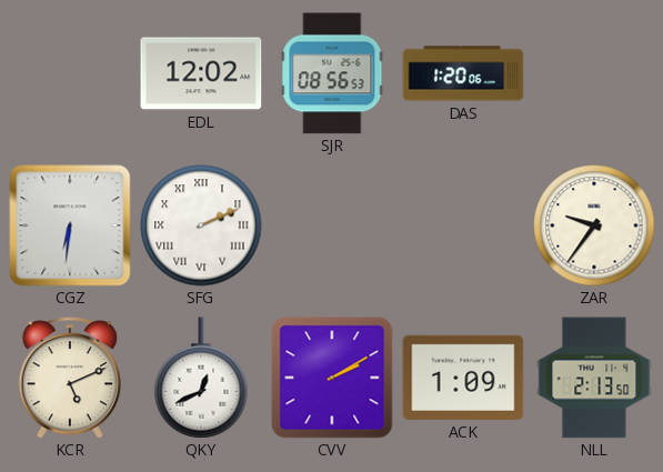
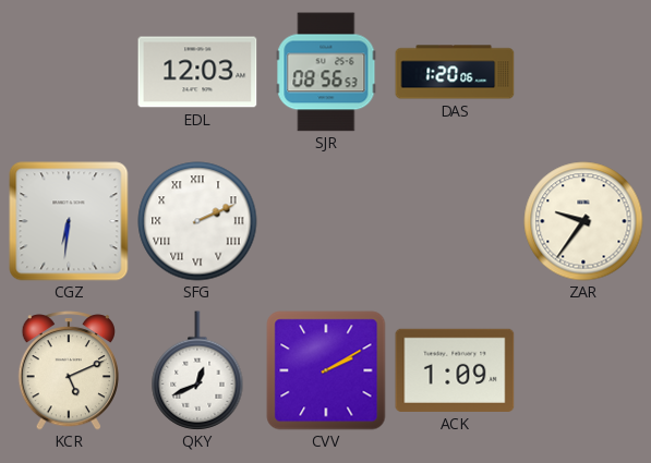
EDL: 12:02 -> 12:03 (197, 72)
NLL: 2:13 -> none (594, 378)
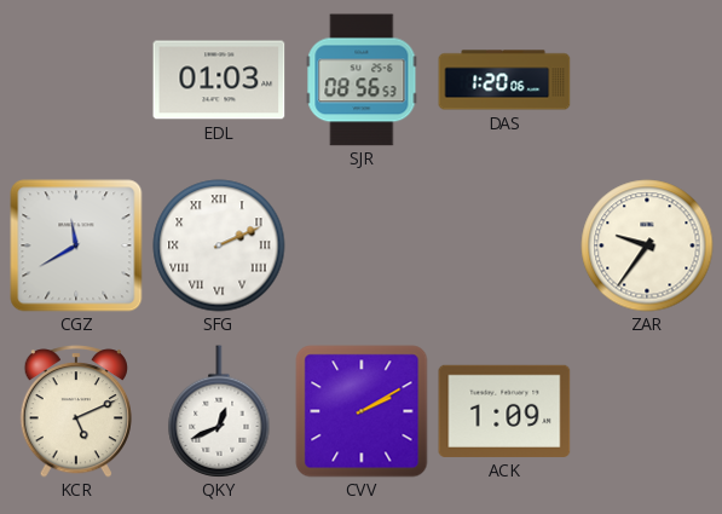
EDL: 12:03 -> 01:03 (219, 80)
CGZ: 6:31 -> 11:40 (76, 246)
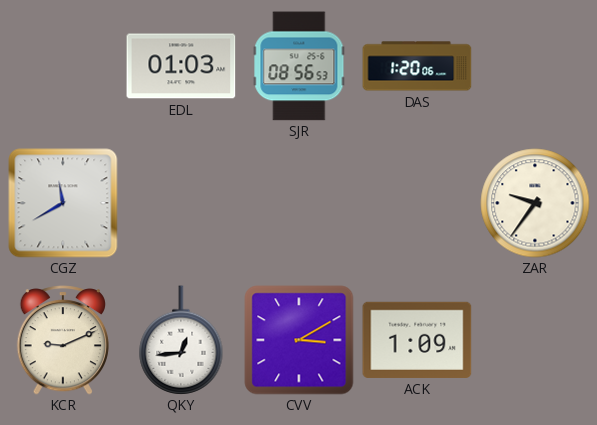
SFG: 2:11 -> none (219, 246)
KCR: 5:11 -> 9:11 (62, 340)
QKY: 12:41 -> 12:44 (181, 340)
CVV: 2:10 -> 3:10 (299, 340)
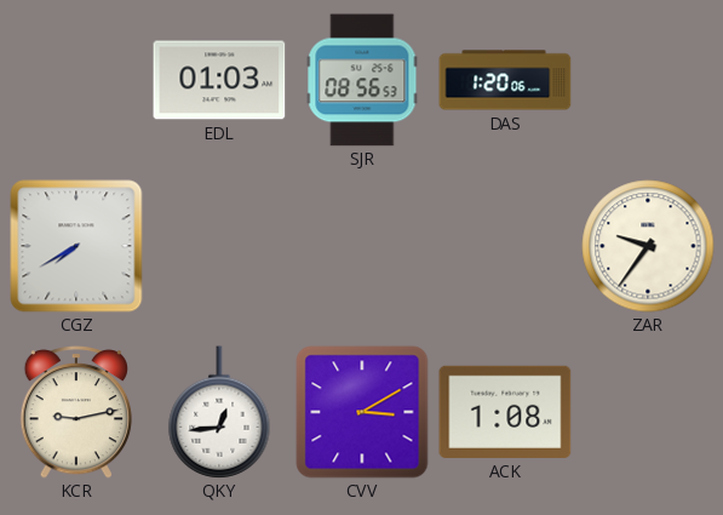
CGZ: 11:40 -> 7:40 (76, 246)
KCR: 9:11 -> 9:13 (75, 412)
ACK: 1:09 -> 1:08 (505, 412)
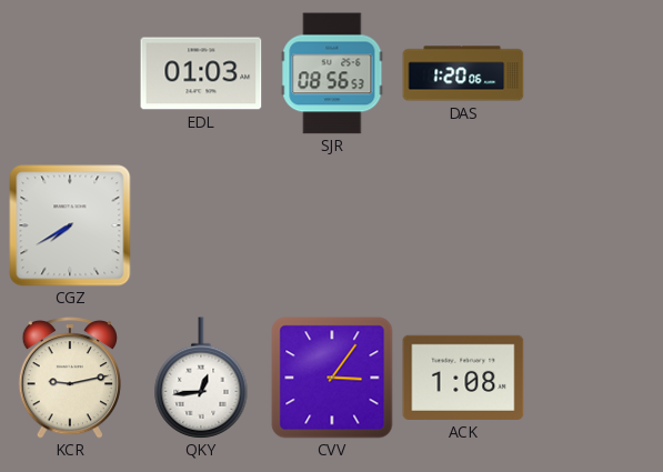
ZAR: 9:36 -> none (648, 246)
CVV: 3:10 -> 3:06 (332, 378)
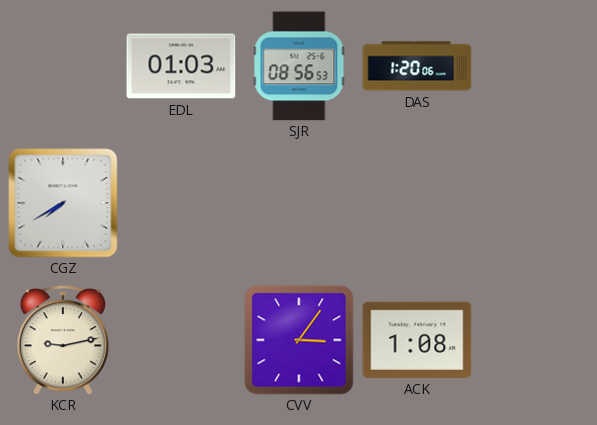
QKY: 12:44 -> none (201, 378)
